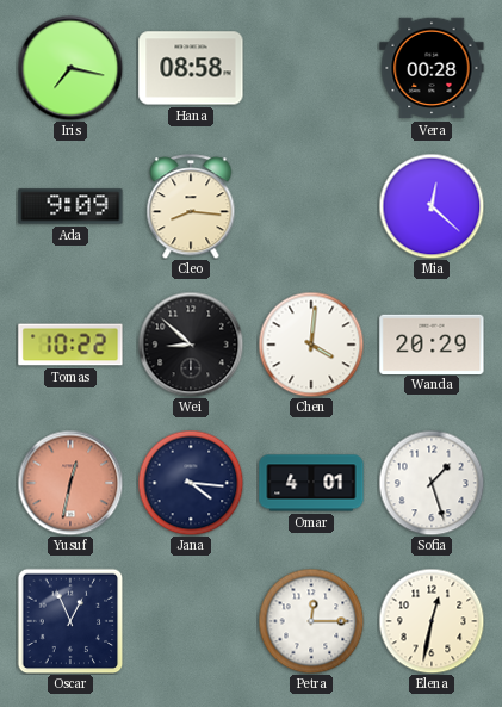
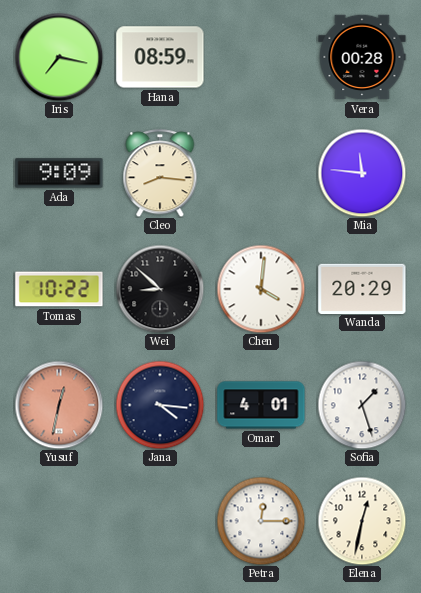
Hana: 08:58 -> 08:59 (160, 57)
Mia: 12:22 -> 11:46 (362, 173)
Oscar: 12:56 -> none (70, 621)
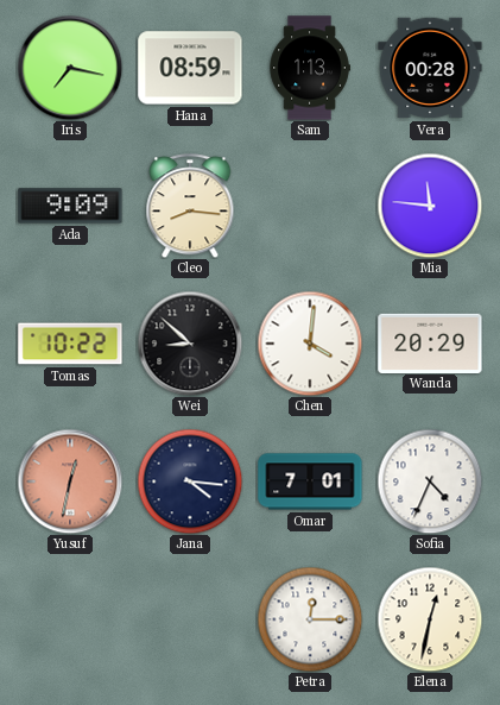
Sam: none -> 1:13 (310, 68)
Omar: 4:01 -> 7:01 (310, 481)
Sofia: 1:27 -> 4:34 (430, 481)
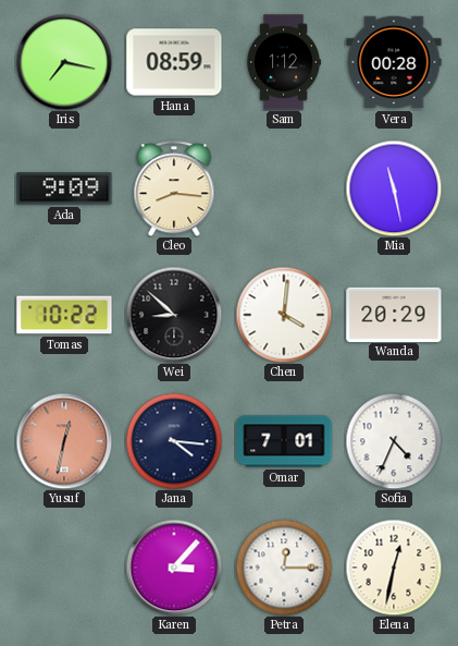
Sam: 1:13 -> 1:12 (284, 62)
Mia: 11:46 -> 11:28 (394, 188)
Karen: none -> 3:07 (174, 568)
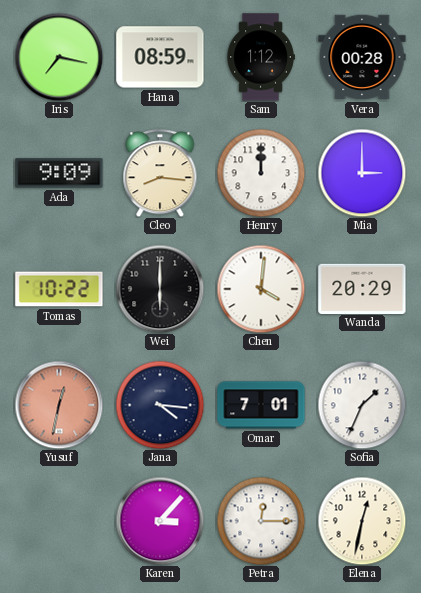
Henry: none -> 12:00 (261, 173)
Mia: 11:28 -> 3:00 (362, 173)
Wei: 8:52 -> 6:00 (160, 289)
Sofia: 4:34 -> 1:34 (362, 405)
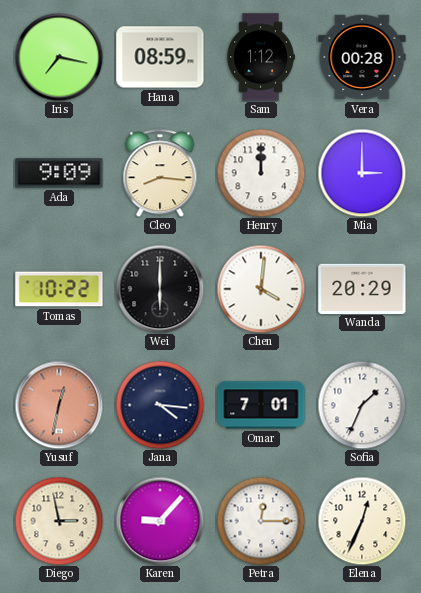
Diego: none -> 2:58 (59, 521)
Karen: 3:07 -> 9:07 (160, 521)
Elena: 12:32 -> 12:34 (362, 521)
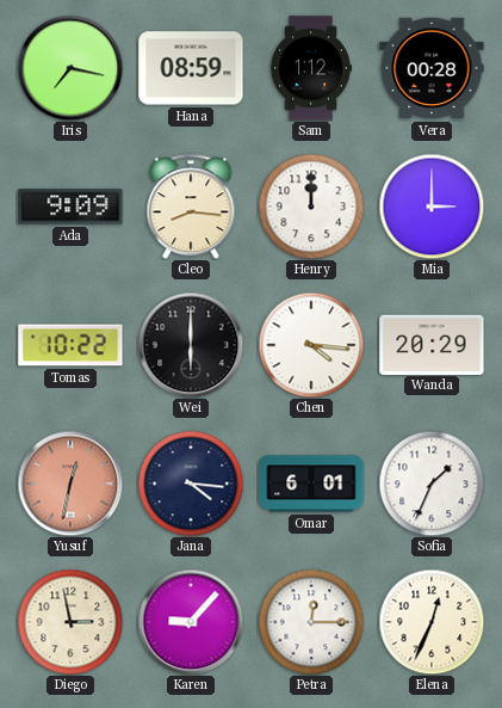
Chen: 4:01 -> 4:16 (311, 345)
Omar: 7:01 -> 6:01 (311, 484)
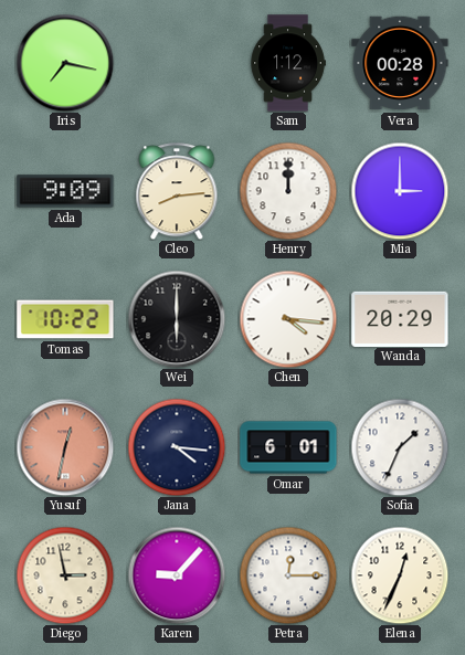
Hana: 08:59 -> none (191, 68)
Cleo: 8:16 -> 8:14 (177, 191)
